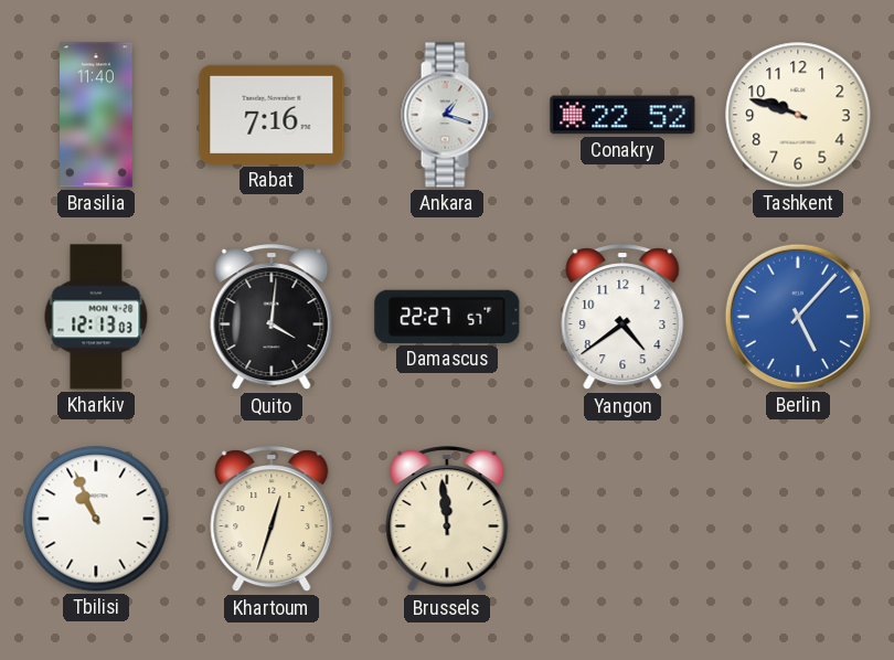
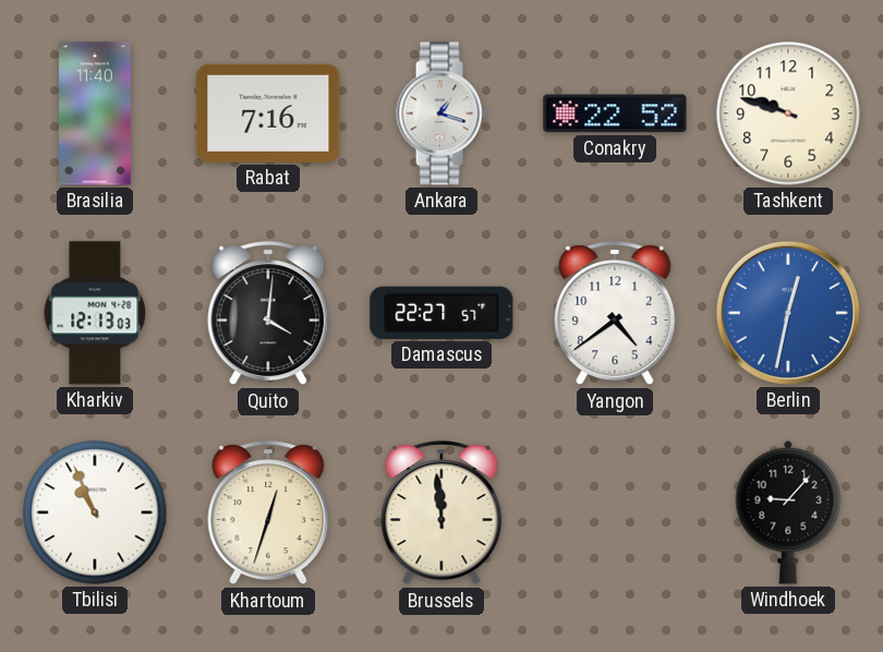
Berlin: 5:07 -> 12:32 (788, 313)
Windhoek: none -> 9:07 (788, 512)
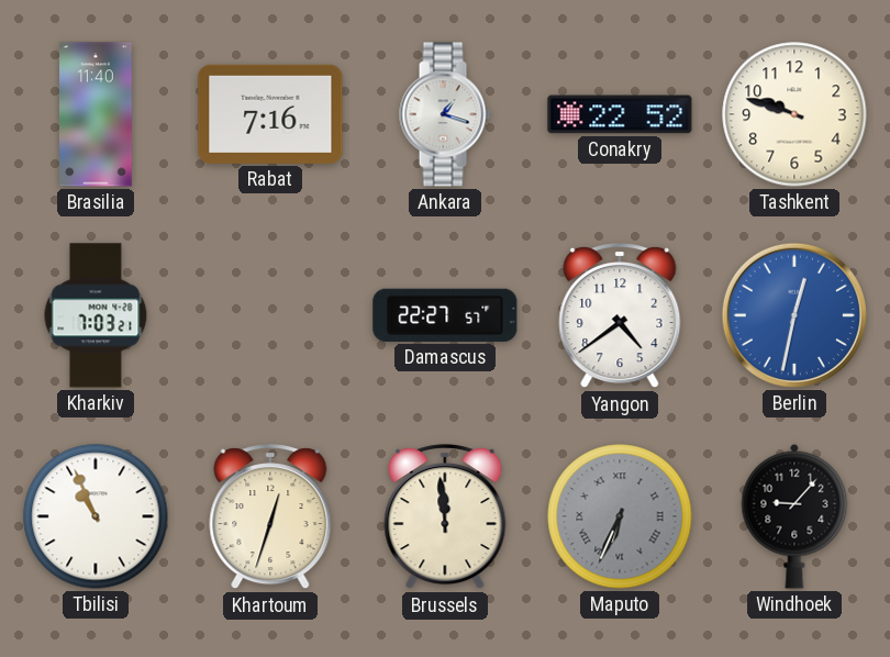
Kharkiv: 12:13 -> 7:03 (96, 315)
Quito: 4:01 -> none (268, 314)
Maputo: none -> 6:34 (620, 516)
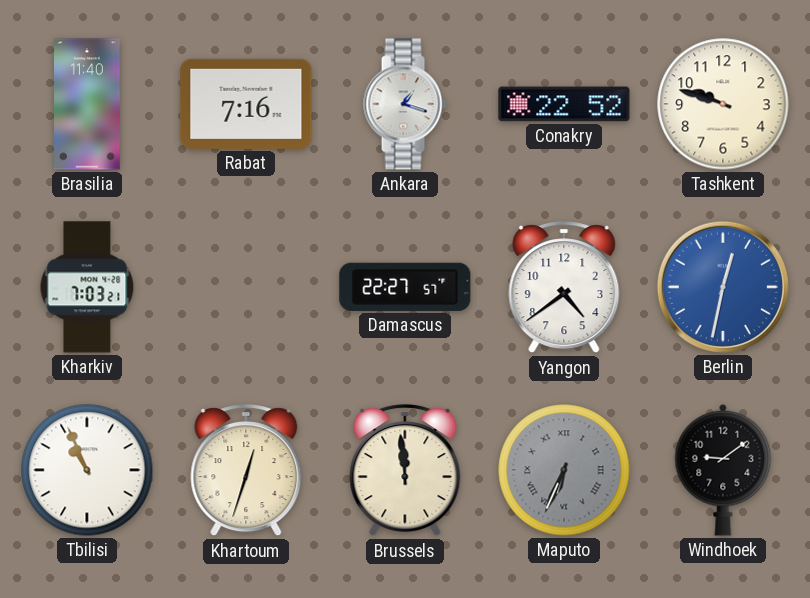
Windhoek: 9:07 -> 9:09 (723, 470)
